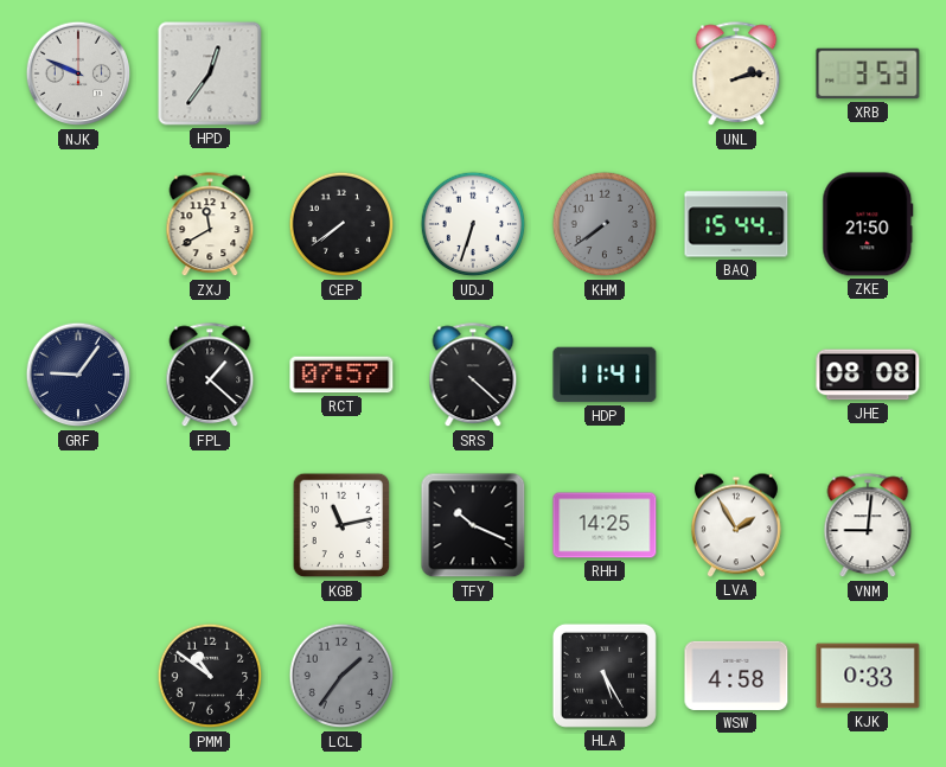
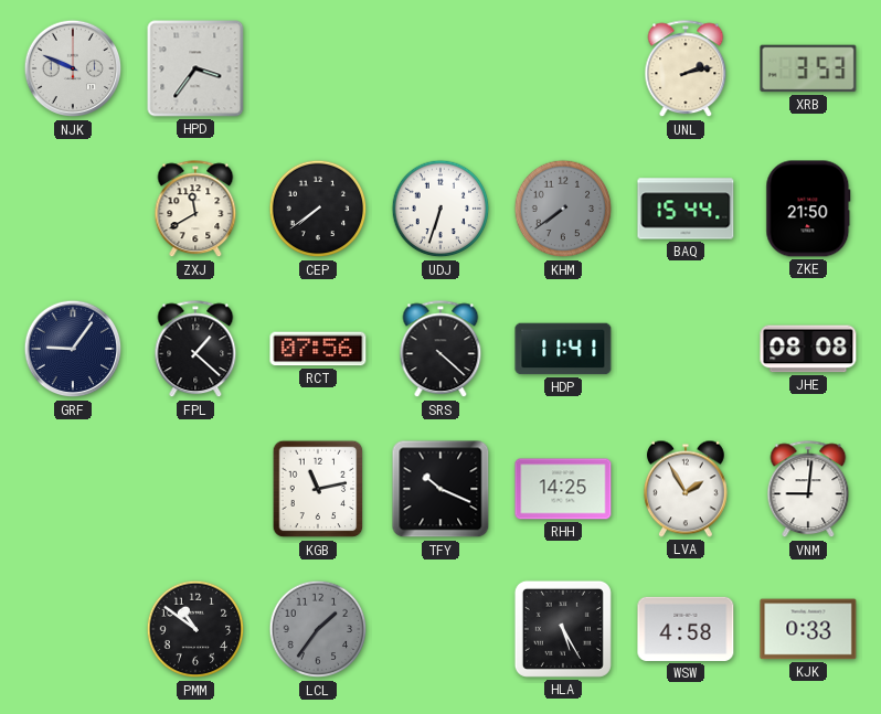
HPD: 12:36 -> 3:36 (195, 68)
RCT: 07:57 -> 07:56 (318, 349)
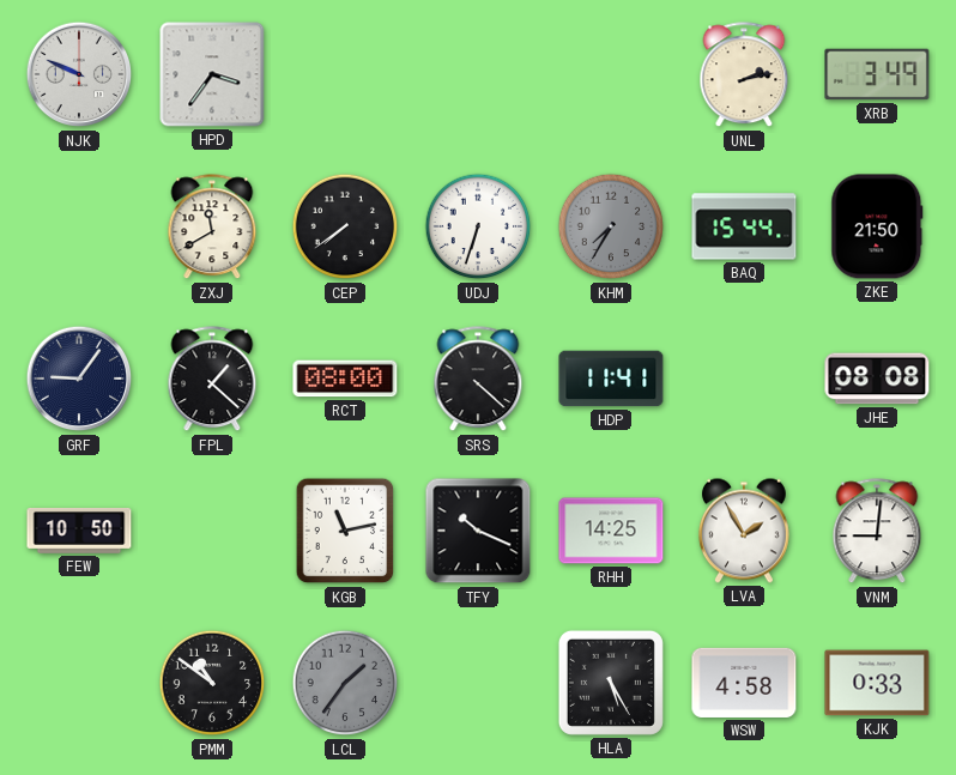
XRB: 3:53 -> 3:49 (877, 74)
KHM: 7:39 -> 7:35 (611, 226)
RCT: 07:56 -> 08:00 (345, 379)
FEW: none -> 10:50 (79, 532)
